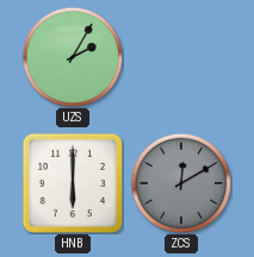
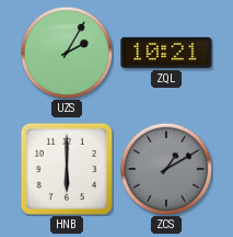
ZQL: none -> 10:21 (166, 53)
ZCS: 12:10 -> 1:10 (165, 168)
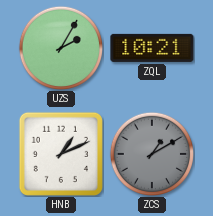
HNB: 6:00 -> 1:11 (61, 154)
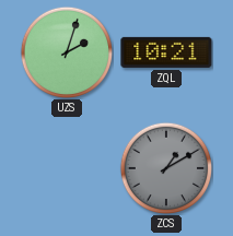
UZS: 2:05 -> 2:03 (66, 51)
HNB: 1:11 -> none (61, 154)
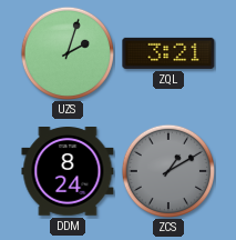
ZQL: 10:21 -> 3:21 (168, 53)
DDM: none -> 8:24 (68, 172)
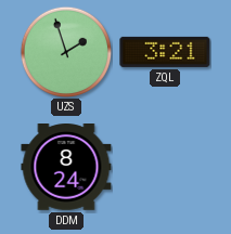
UZS: 2:03 -> 1:57 (65, 51)
ZCS: 1:10 -> none (167, 170)
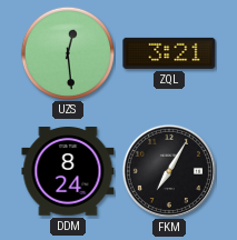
UZS: 1:57 -> 12:29 (67, 52)
FKM: none -> 7:05 (169, 171)
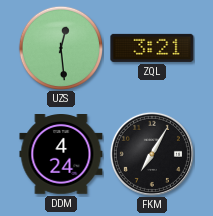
DDM: 8:24 -> 4:24 (61, 155)
